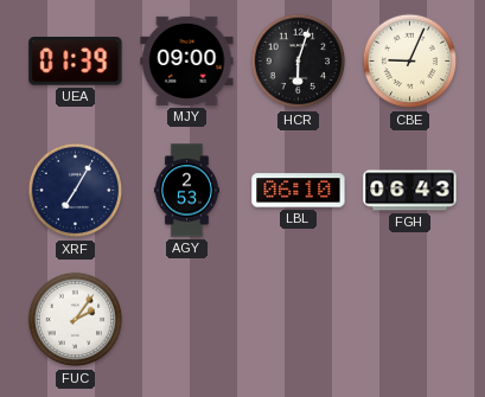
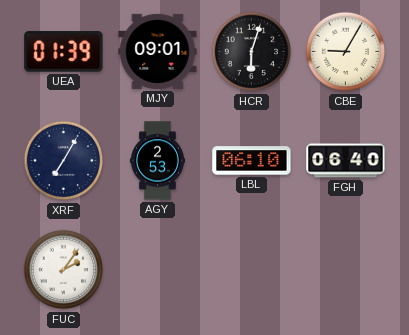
MJY: 09:00 -> 09:01 (158, 51)
CBE: 9:04 -> 9:05 (346, 52)
FGH: 06:43 -> 06:40 (346, 161)
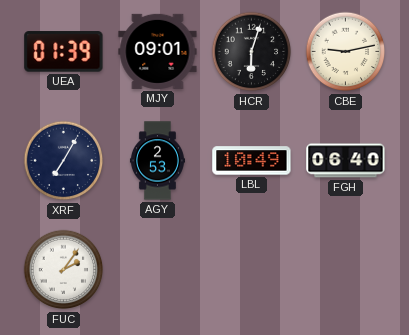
CBE: 9:05 -> 9:13 (346, 52)
LBL: 06:10 -> 10:49 (252, 161)
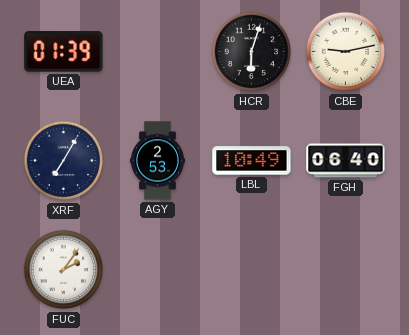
MJY: 09:01 -> none (158, 51)
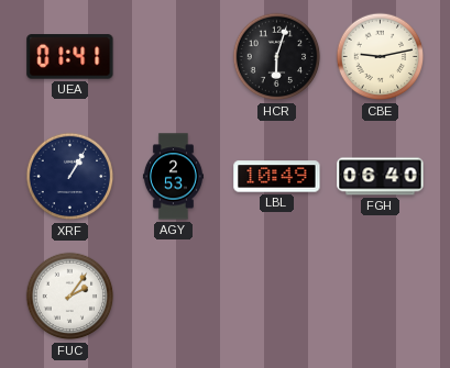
UEA: 01:39 -> 01:41 (70, 57)
XRF: 7:05 -> 1:05 (70, 177)
